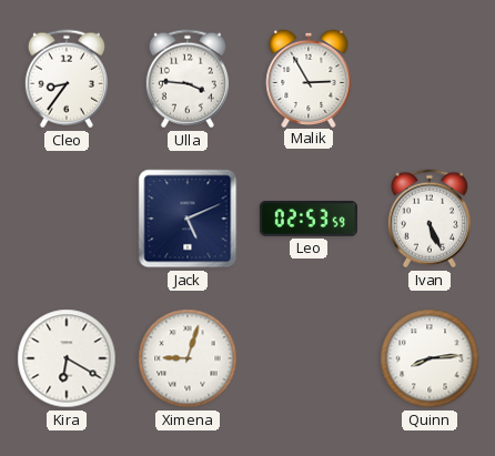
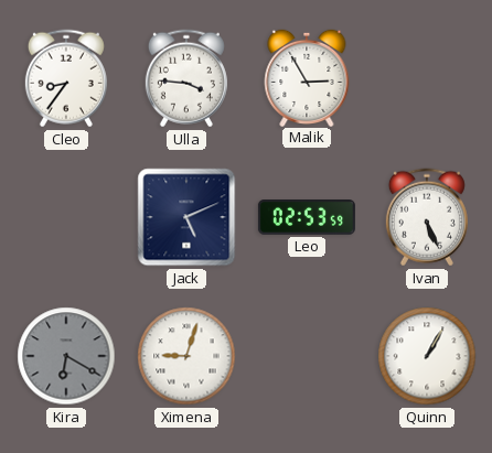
Kira dial: white -> grey (66, 356)
Quinn: 8:14 -> 1:05 (427, 356)
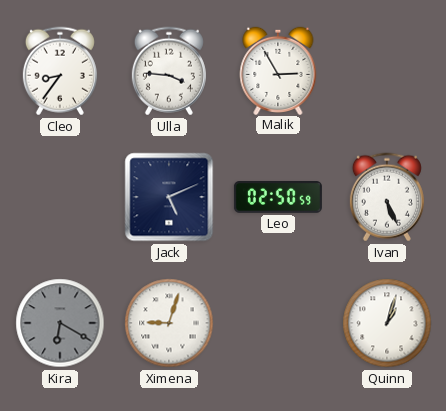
Leo: 02:53 -> 02:50 (278, 198)
Quinn: 1:05 -> 1:03 (387, 323)
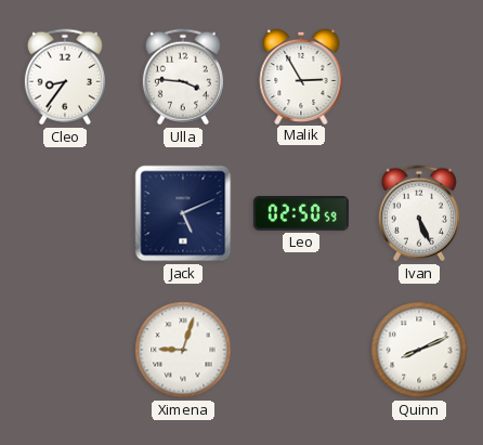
Kira: 6:20 -> none (60, 323)
Quinn: 1:03 -> 8:11 (419, 350)
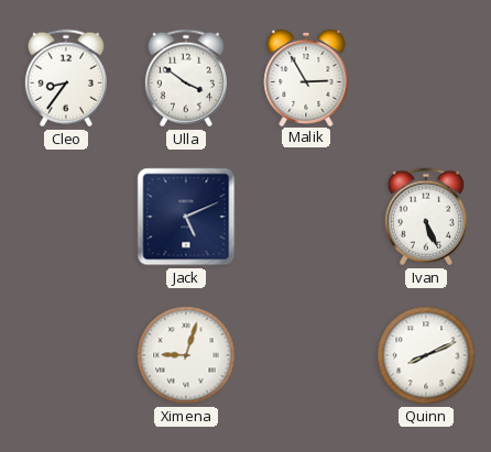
Ulla: 3:46 -> 3:51 (186, 78)
Leo: 02:50 -> none (301, 214)
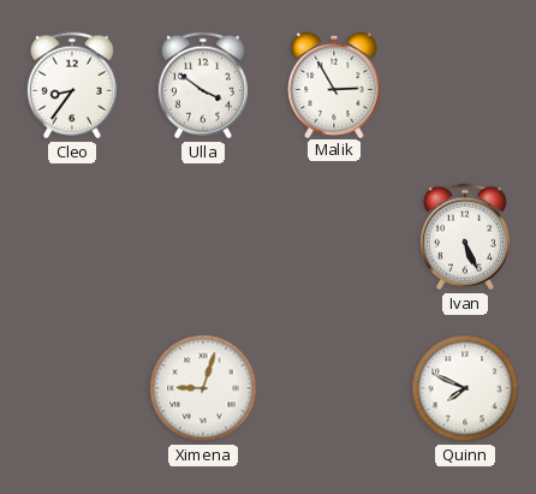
Jack: 5:11 -> none (186, 217)
Quinn: 8:11 -> 7:49 (465, 388)
